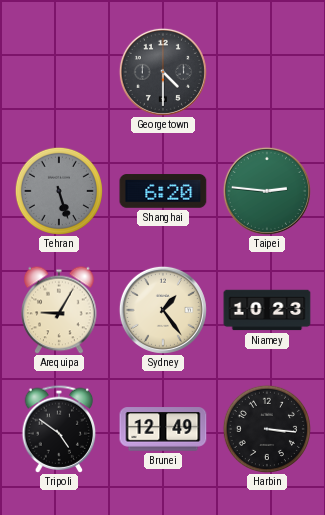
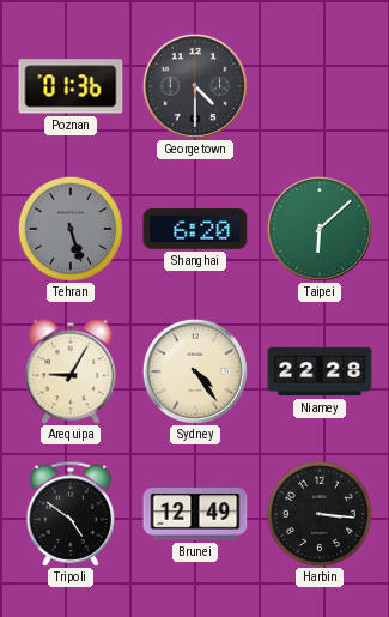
Poznan: none -> 01:36 (71, 86)
Taipei: 2:46 -> 6:08 (320, 229)
Sydney: 1:24 -> 4:24 (195, 371)
Niamey: 10:23 -> 22:28 (320, 371)
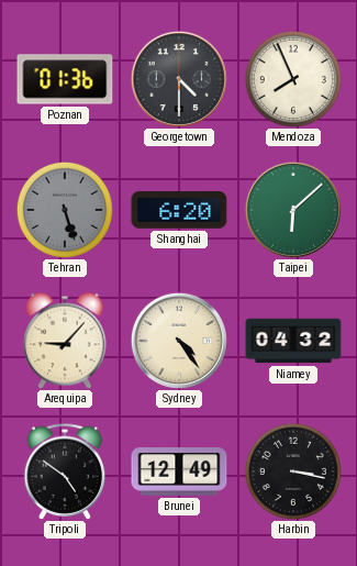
Mendoza: none -> 7:56 (293, 79)
Arequipa: 9:05 -> 9:07 (65, 341)
Niamey: 22:28 -> 04:32 (293, 341)
Harbin: 3:16 -> 3:17 (293, 471)
